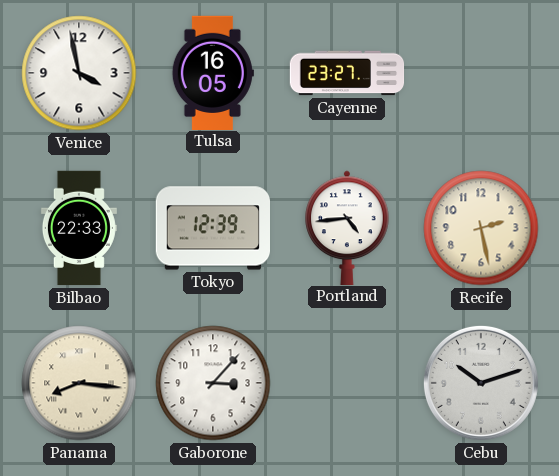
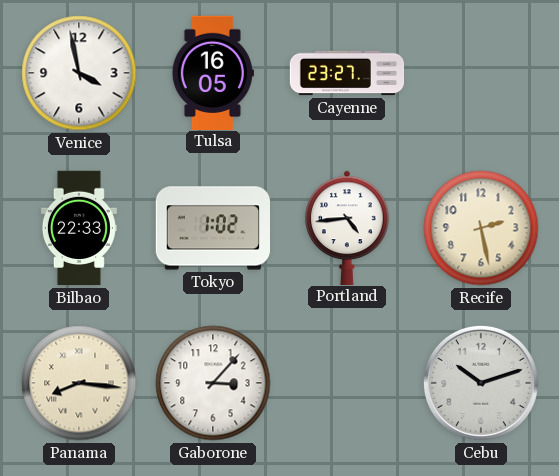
Tokyo: 12:39 -> 1:02 (212, 228)
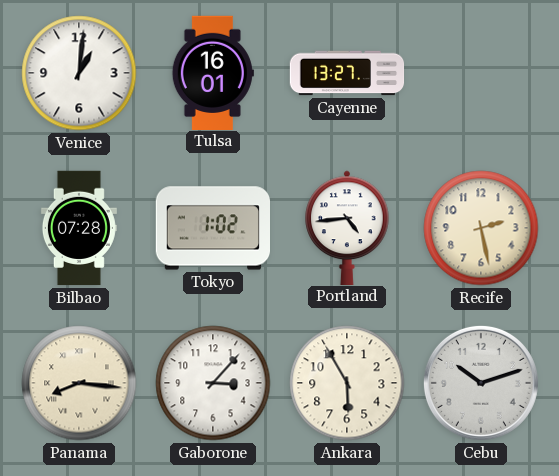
Venice: 3:58 -> 1:01 (79, 73)
Tulsa: 16:05 -> 16:01 (213, 72)
Cayenne: 23:27 -> 13:27 (347, 73)
Bilbao: 22:33 -> 07:28 (79, 228)
Ankara: none -> 5:55 (347, 383)
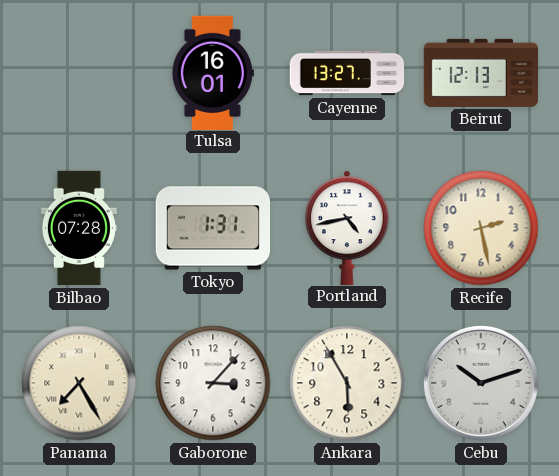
Venice: 1:01 -> none (79, 73)
Beirut: none -> 12:13 (480, 73)
Tokyo: 1:02 -> 1:31 (212, 228)
Portland: 4:44 -> 4:43 (347, 227)
Panama: 8:16 -> 7:25 (79, 383)
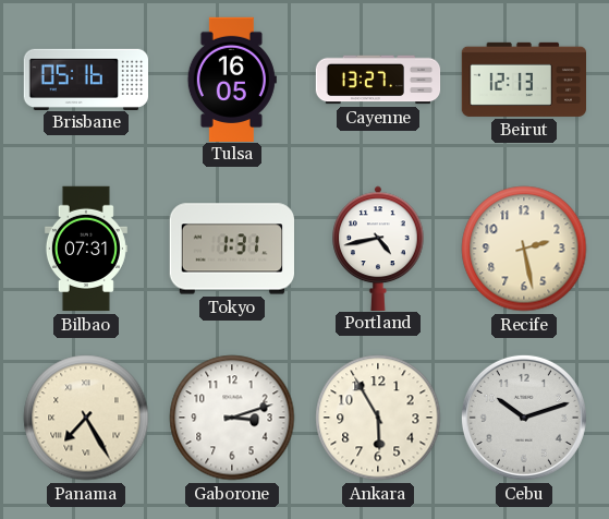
Brisbane: none -> 05:16 (86, 79)
Tulsa: 16:01 -> 16:05 (232, 79)
Bilbao: 07:28 -> 07:31 (86, 249)
Gaborone: 3:07 -> 3:12 (232, 418)
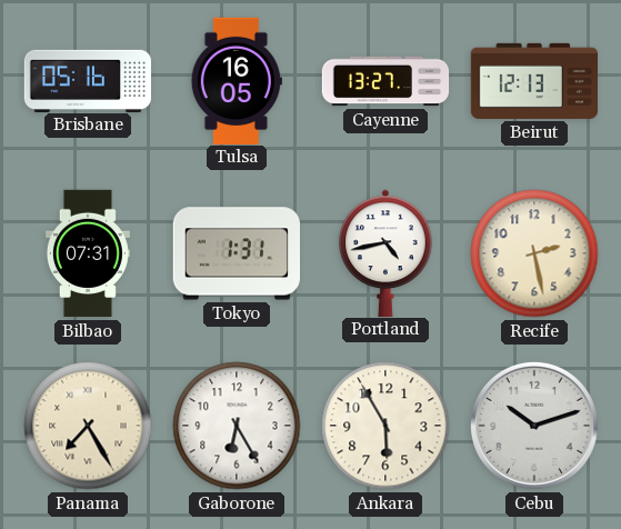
Gaborone: 3:12 -> 6:25 (237, 426)
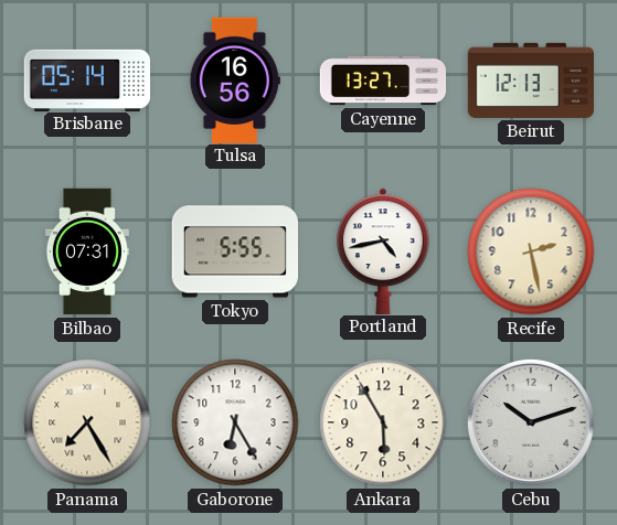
Brisbane: 05:16 -> 05:14 (87, 79)
Tulsa: 16:05 -> 16:56 (235, 79)
Tokyo: 1:31 -> 5:55 (234, 251)
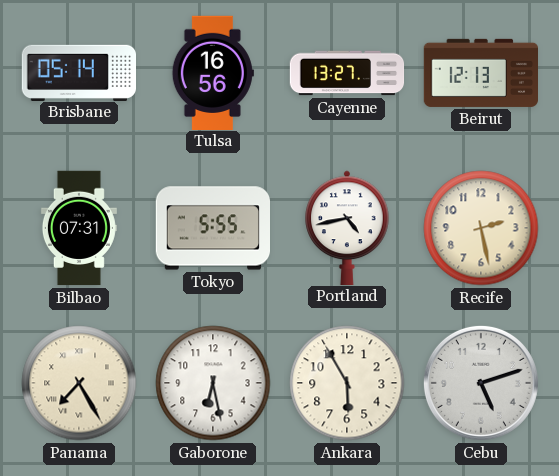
Gaborone: 6:25 -> 6:28 (213, 383)
Cebu: 10:12 -> 5:12 (481, 383)
